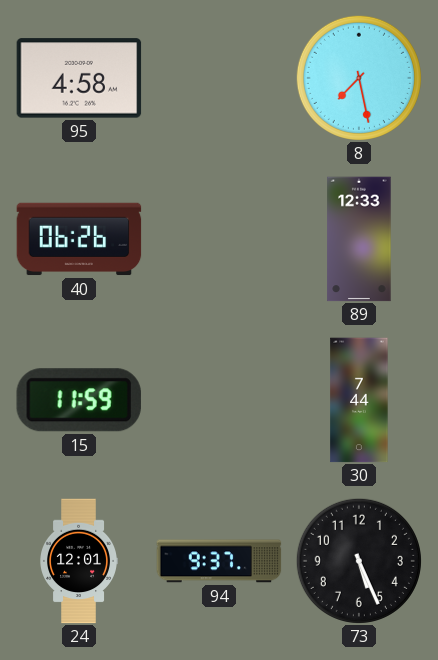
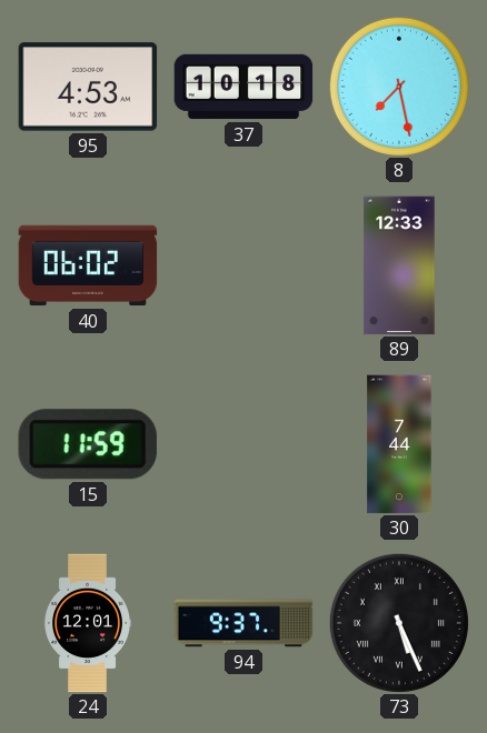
95: 4:58 -> 4:53 (88, 87)
37: none -> 10:18 (244, 87)
40: 06:26 -> 06:02 (88, 265)
73 numerals: Arabic -> Roman (399, 623)
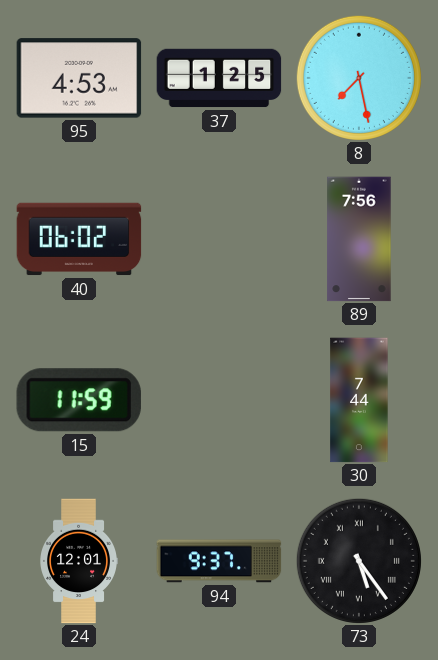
37: 10:18 -> 1:25 (219, 78)
89: 12:33 -> 7:56 (359, 239)
73: 5:26 -> 5:24 (359, 561)
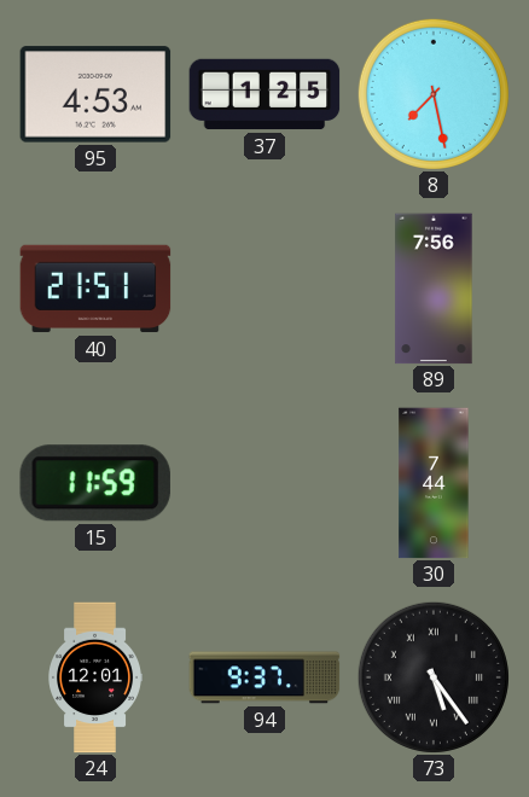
40: 06:02 -> 21:51 (95, 289)
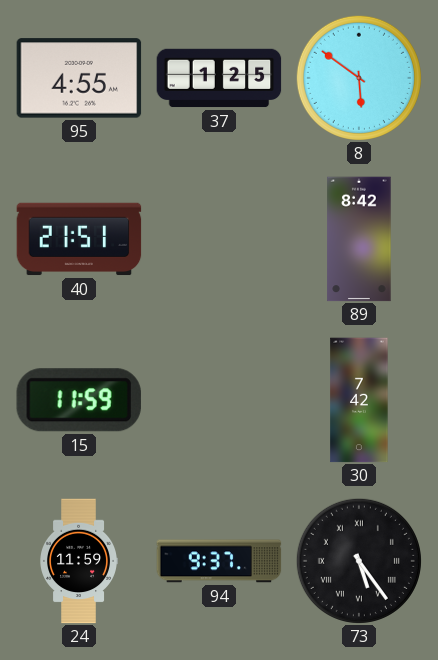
95: 4:53 -> 4:55 (79, 78)
8: 7:28 -> 5:51 (359, 78)
89: 7:56 -> 8:42 (359, 239)
30: 7:44 -> 7:42 (359, 400)
24: 12:01 -> 11:59 (79, 561)
